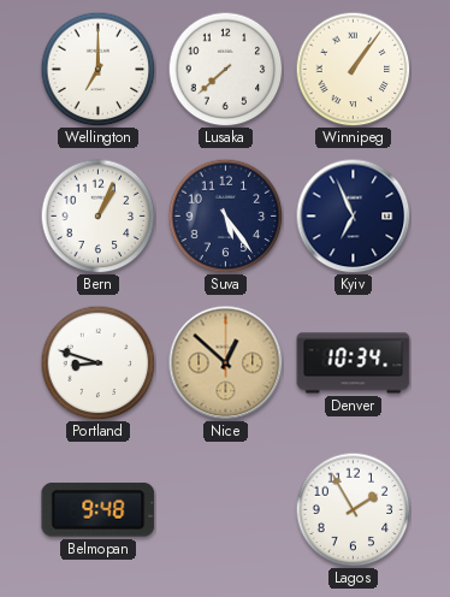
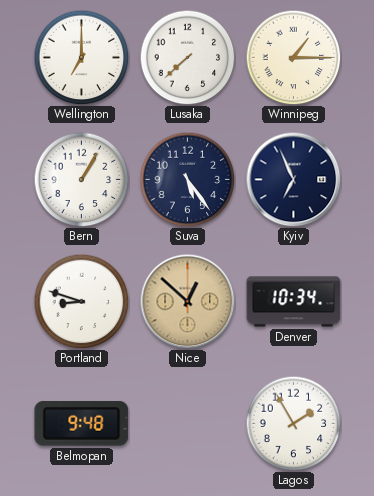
Winnipeg: 1:06 -> 1:15 (293, 57)
Bern: 1:04 -> 1:05 (81, 179)
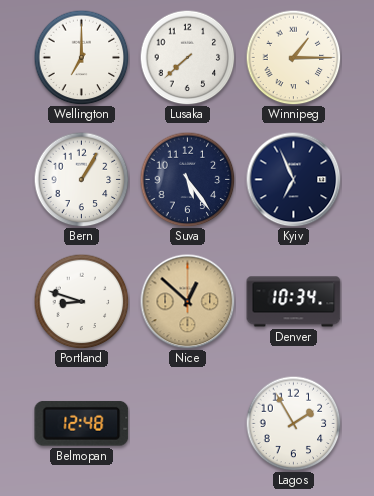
Belmopan: 9:48 -> 12:48 (82, 423)
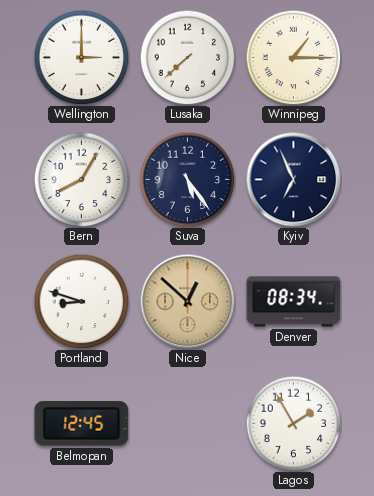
Wellington: 7:00 -> 3:00 (81, 57)
Bern: 1:05 -> 8:05 (81, 179)
Denver: 10:34 -> 08:34 (294, 302)
Belmopan: 12:48 -> 12:45 (82, 423)
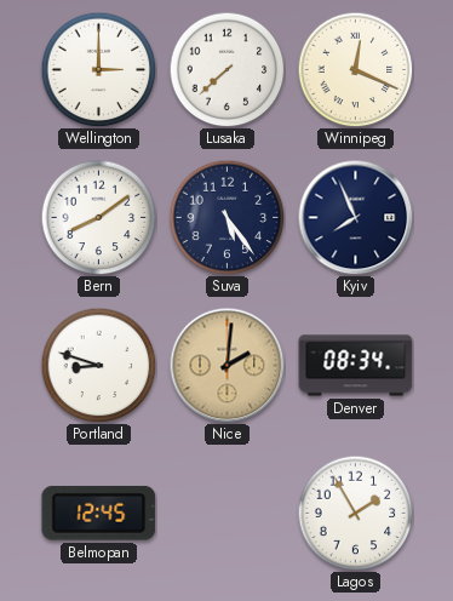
Winnipeg: 1:15 -> 12:19 (355, 69)
Bern: 8:05 -> 8:09 (98, 217)
Kyiv: 6:56 -> 7:56 (355, 217)
Nice: 12:52 -> 2:01 (226, 365)
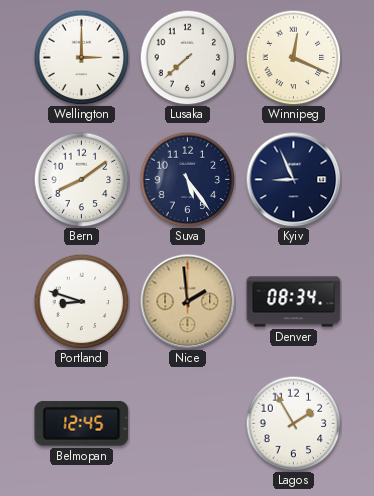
Kyiv: 7:56 -> 8:56 (293, 179)
Nice: 2:01 -> 1:59 (187, 301)
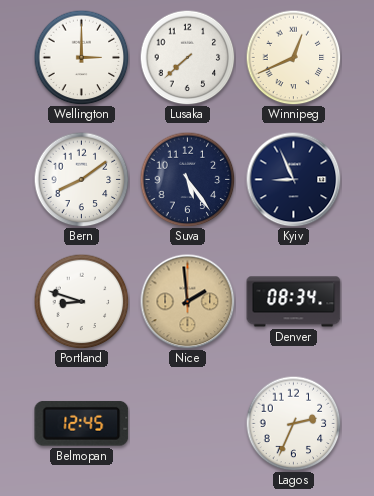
Winnipeg: 12:19 -> 12:41 (293, 57)
Lagos: 1:55 -> 2:34 (293, 423)
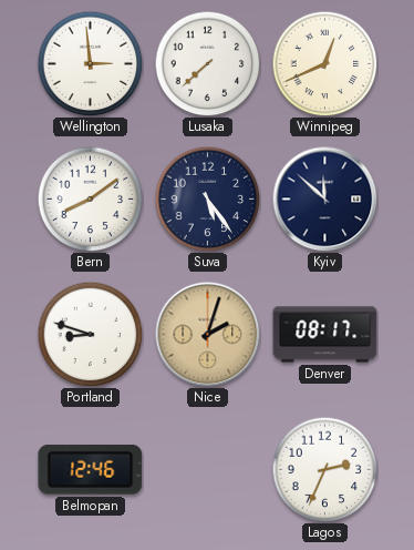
Wellington: 3:00 -> 2:59 (90, 63)
Kyiv: 8:56 -> 11:52 (324, 198)
Nice: 1:59 -> 2:03 (207, 334)
Denver: 08:34 -> 08:17 (325, 335)
Belmopan: 12:45 -> 12:46 (91, 469)
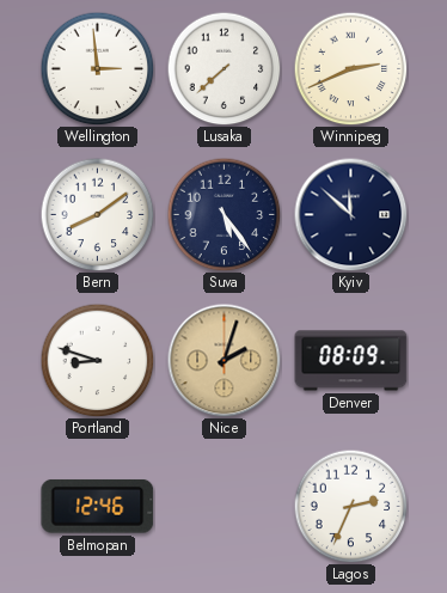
Winnipeg: 12:41 -> 2:41 (350, 68)
Denver: 08:17 -> 08:09 (351, 361)
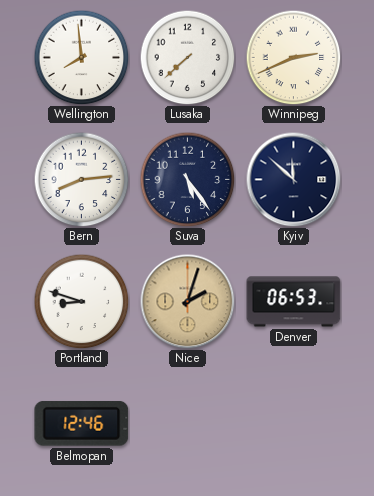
Wellington: 2:59 -> 7:59 (81, 57)
Bern: 8:09 -> 8:14 (81, 179)
Denver: 08:09 -> 06:53 (294, 302)
Lagos: 2:34 -> none (350, 506)
